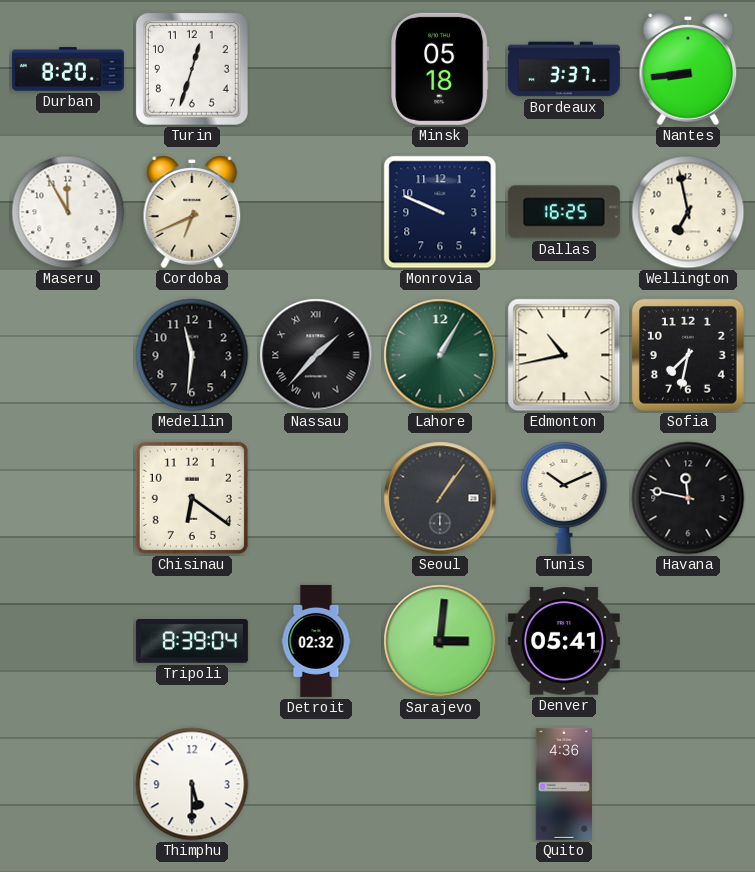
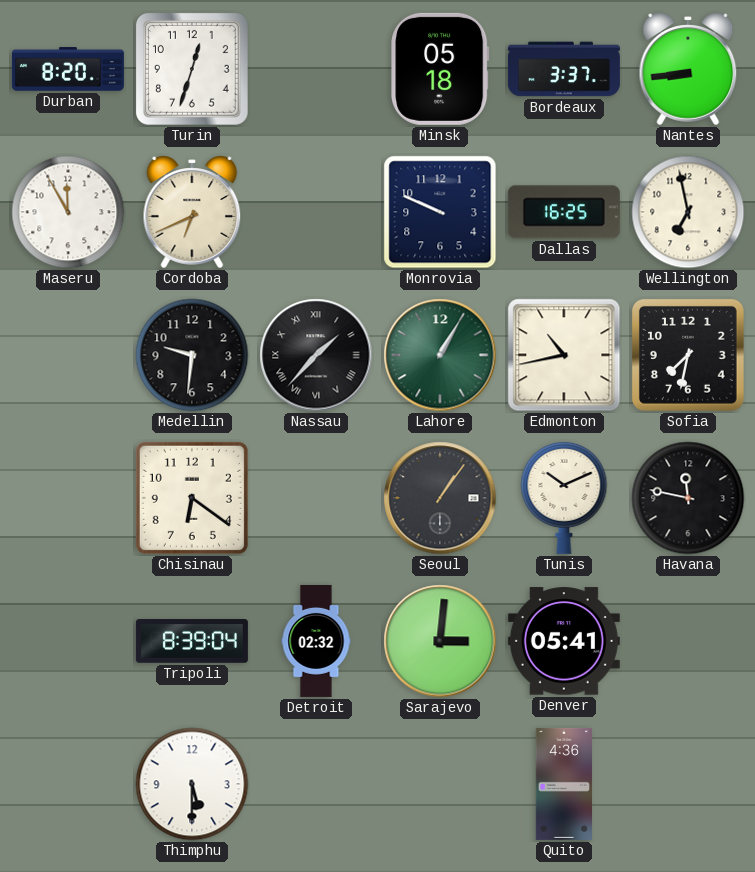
Medellin: 11:31 -> 9:31 (192, 355)
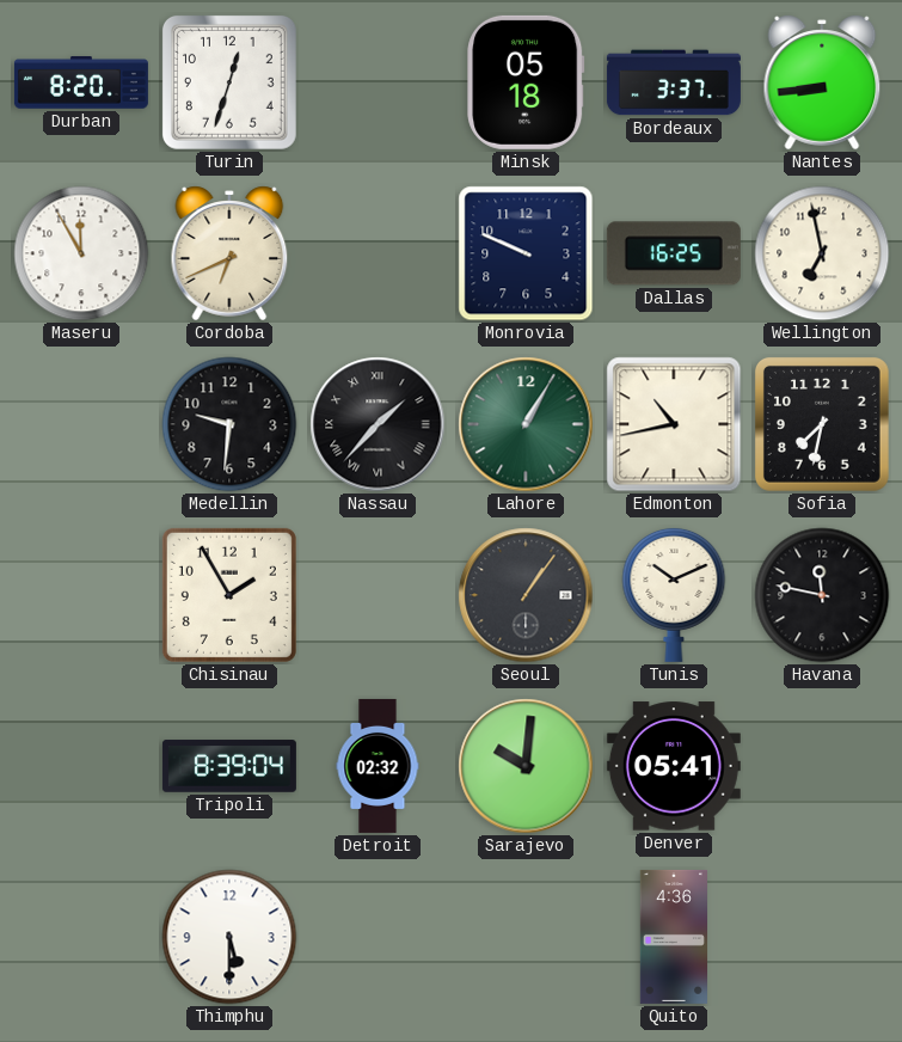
Chisinau: 6:21 -> 1:55 (229, 595)
Sarajevo: 3:01 -> 10:01 (526, 766)
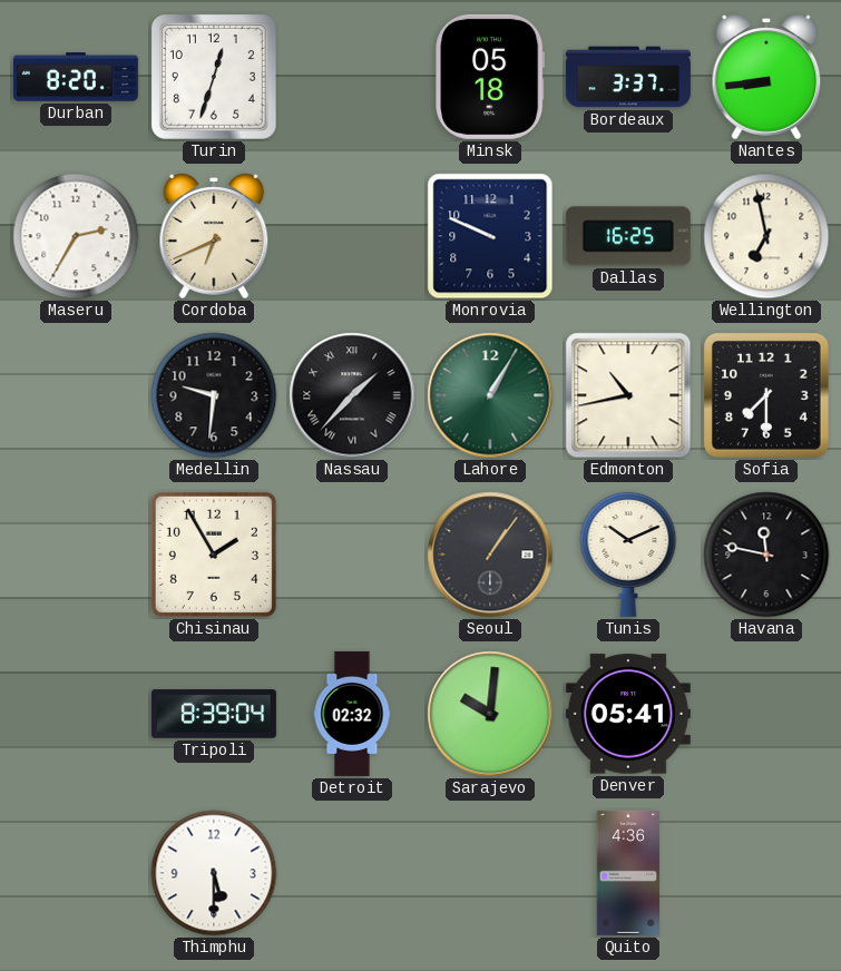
Maseru: 11:55 -> 2:35 (76, 236)
Sofia: 7:32 -> 7:30 (766, 395)
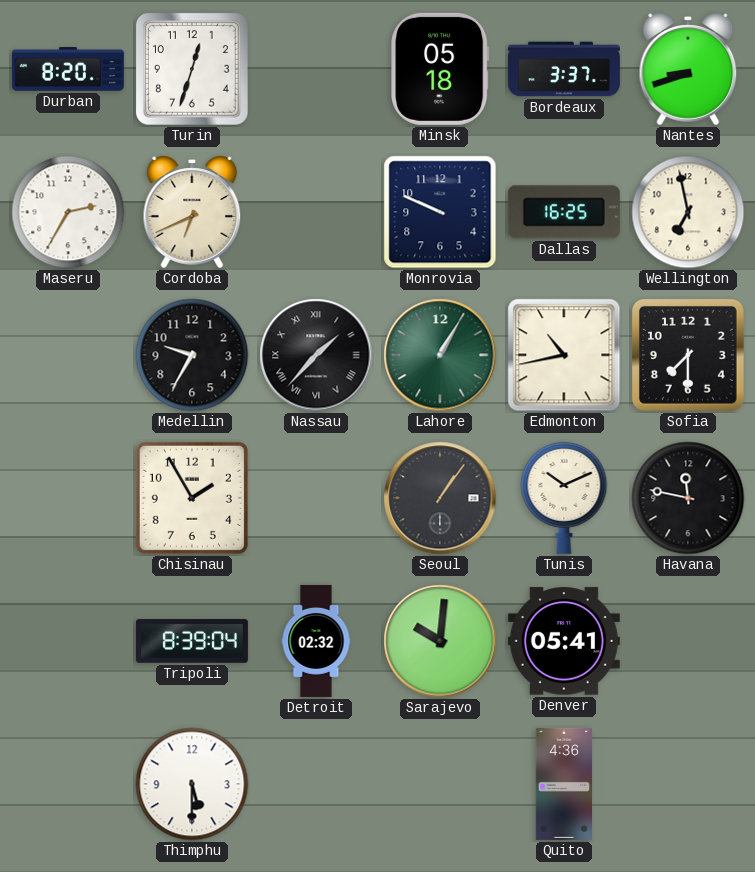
Nantes: 8:44 -> 8:42 (688, 69)
Medellin: 9:31 -> 9:35 (192, 355)
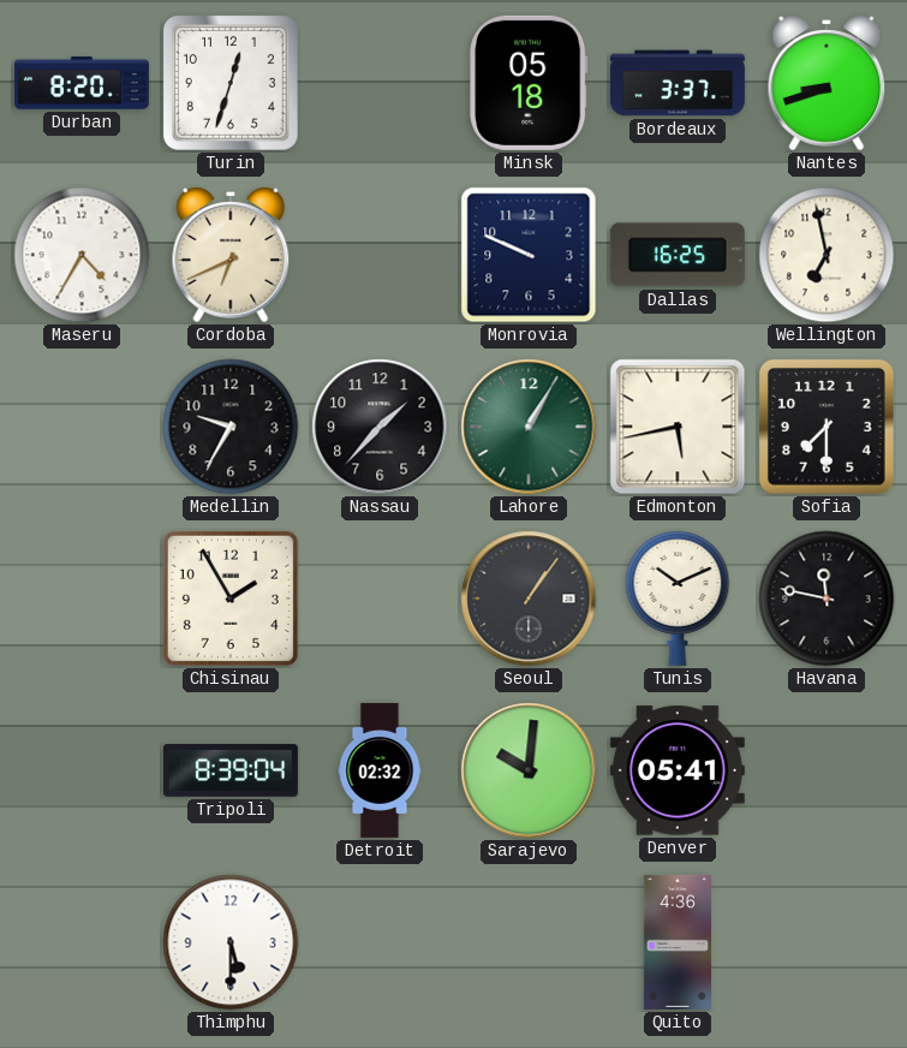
Maseru: 2:35 -> 4:35 (82, 255)
Nassau numerals: Roman -> Arabic (380, 427)
Edmonton: 10:43 -> 5:43 (678, 427)
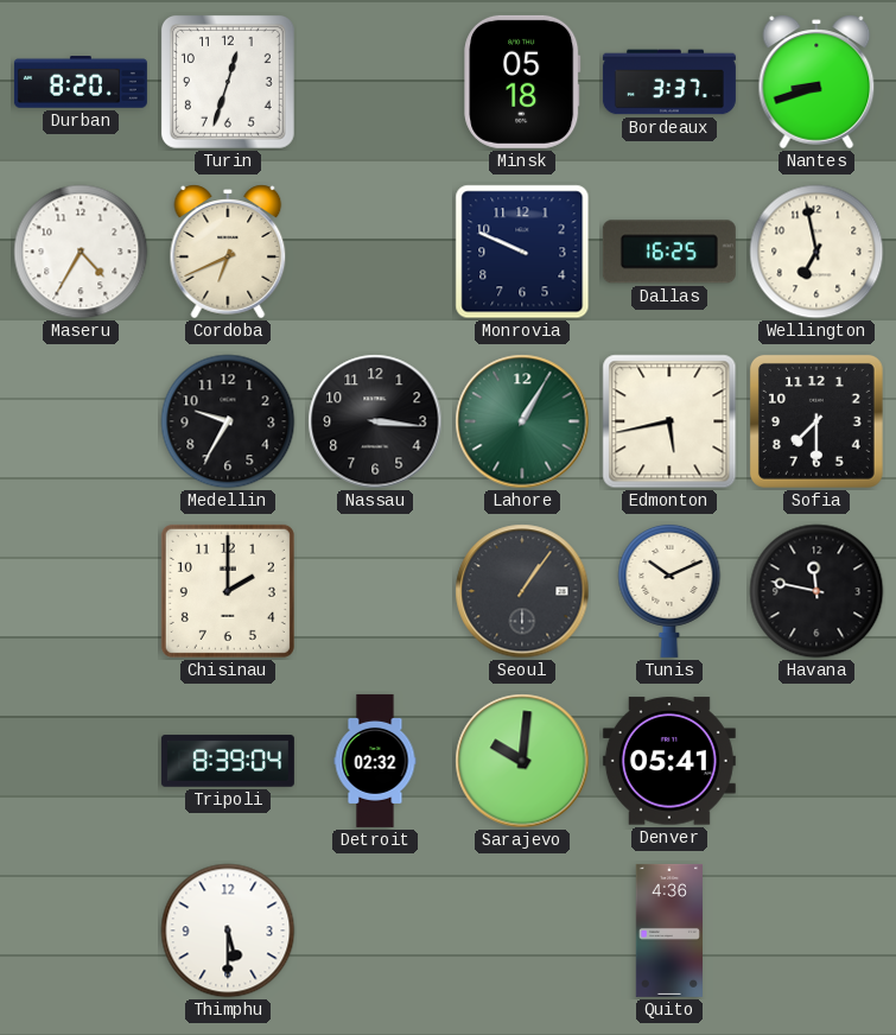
Nassau: 1:37 -> 3:16 (375, 421)
Chisinau: 1:55 -> 2:00 (228, 591)
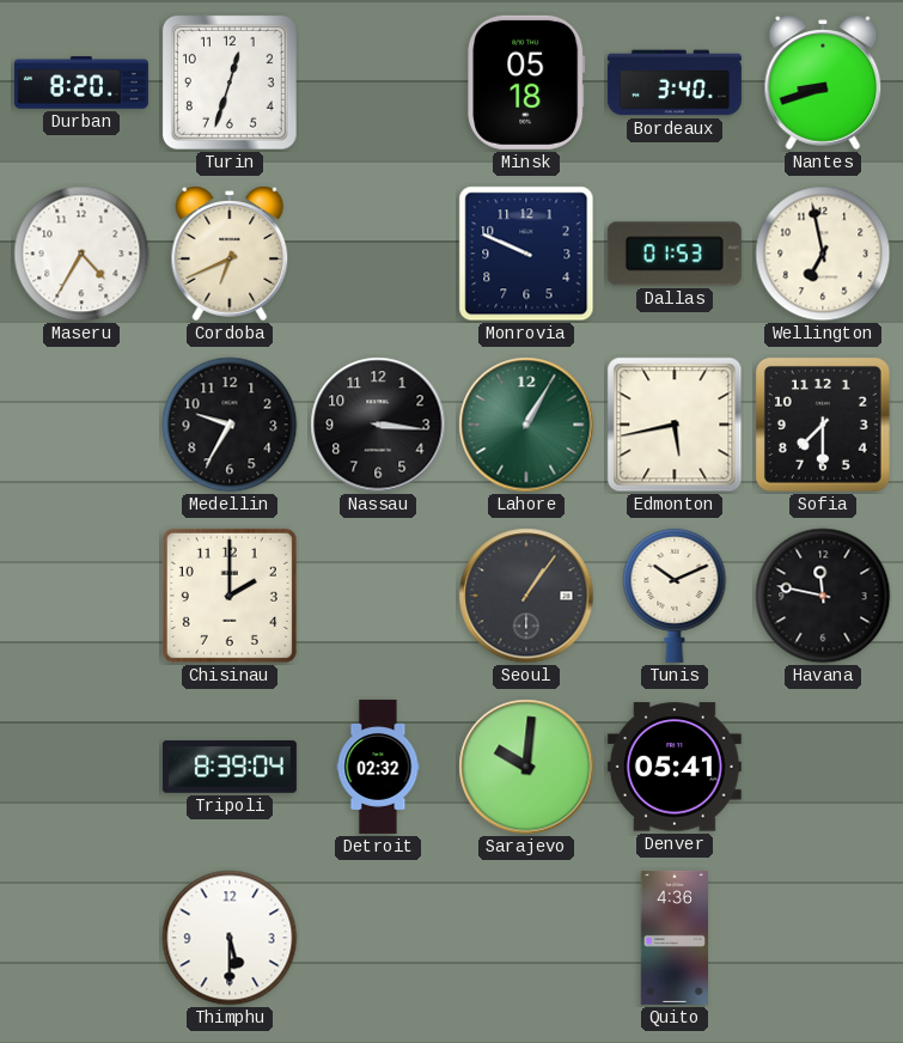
Bordeaux: 3:37 -> 3:40 (675, 83)
Dallas: 16:25 -> 01:53 (675, 254)
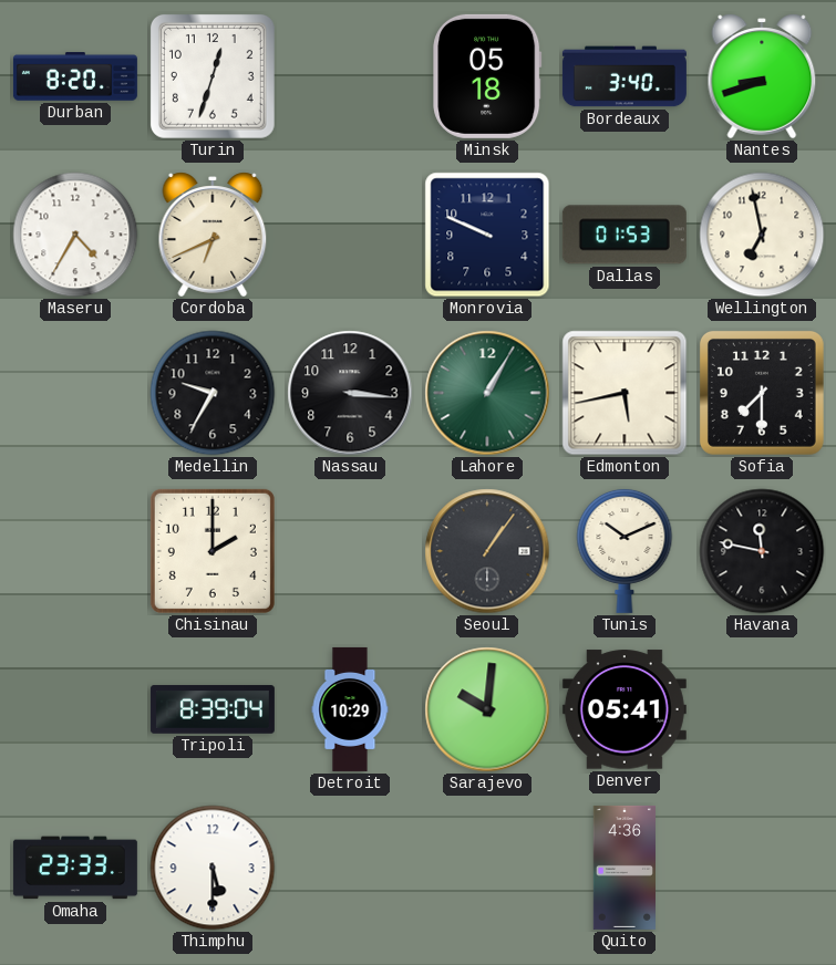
Detroit: 02:32 -> 10:29 (350, 709)
Omaha: none -> 23:33 (75, 868)
